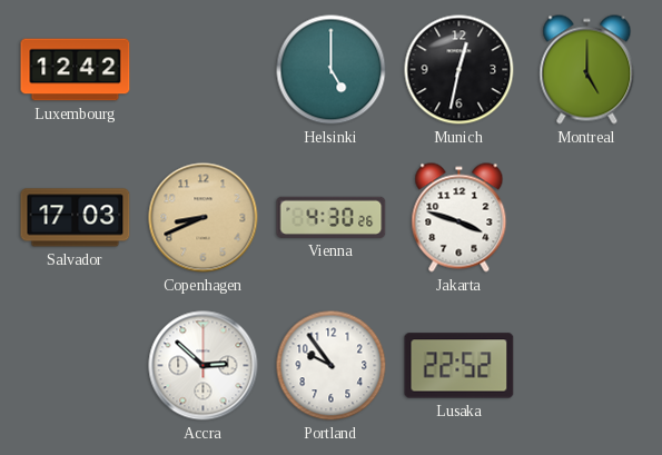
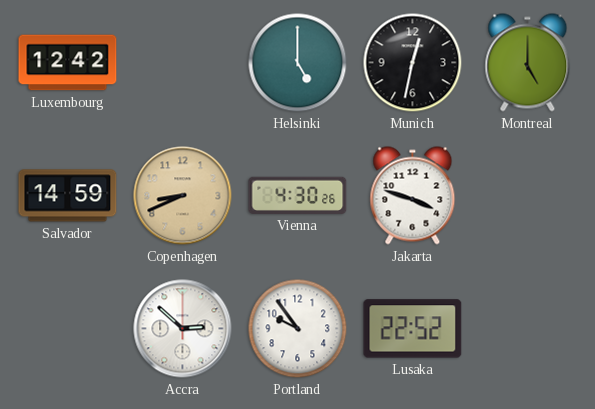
Salvador: 17:03 -> 14:59 (68, 196)
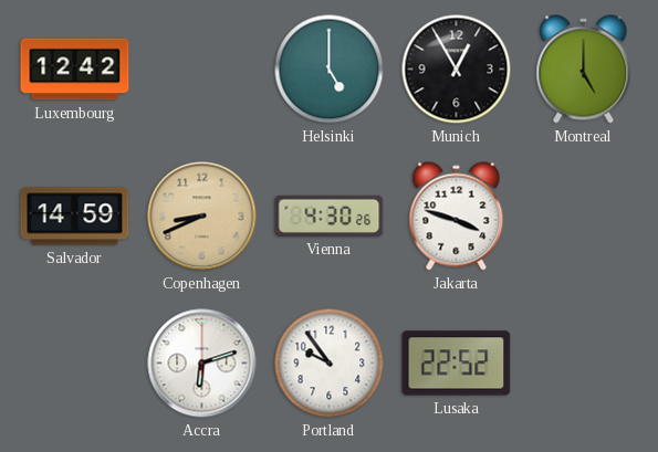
Munich: 12:32 -> 12:55 (457, 70)
Accra: 2:52 -> 6:12 (202, 364)
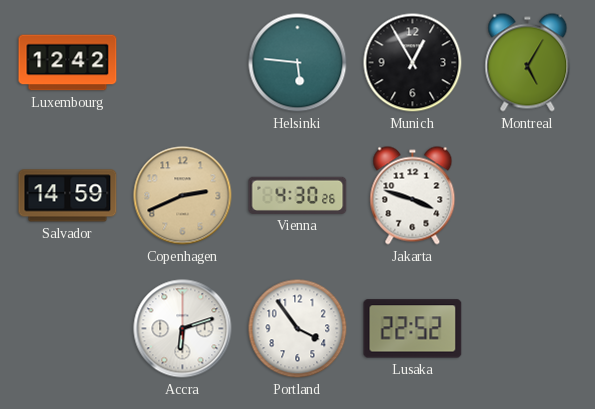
Helsinki: 5:00 -> 5:46 (298, 63)
Montreal: 5:00 -> 5:05 (528, 63)
Copenhagen: 8:41 -> 2:41 (183, 196)
Portland: 9:54 -> 3:54 (298, 329)
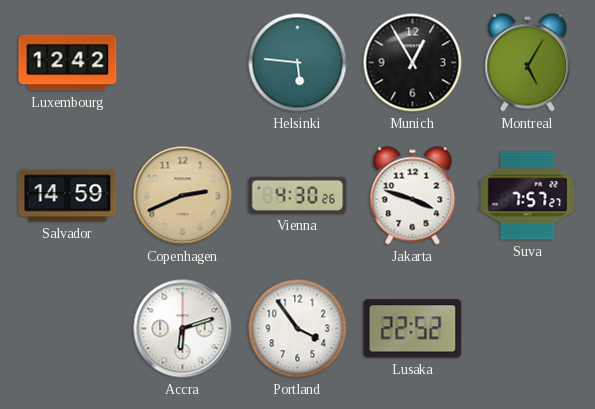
Suva: none -> 7:57 (528, 196)
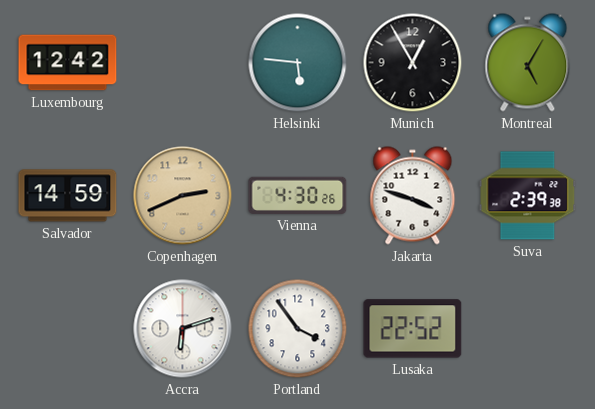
Suva: 7:57 -> 2:39 (528, 196)
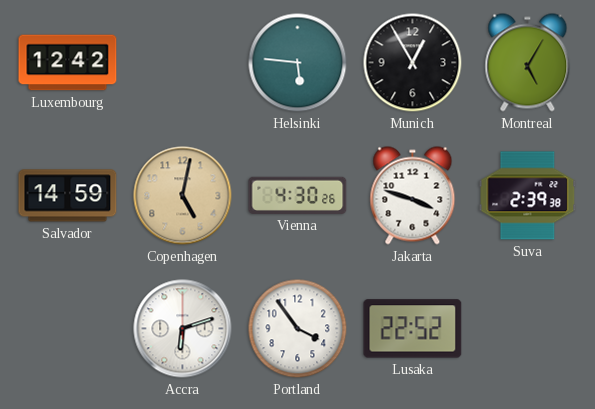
Copenhagen: 2:41 -> 5:02 (183, 196)
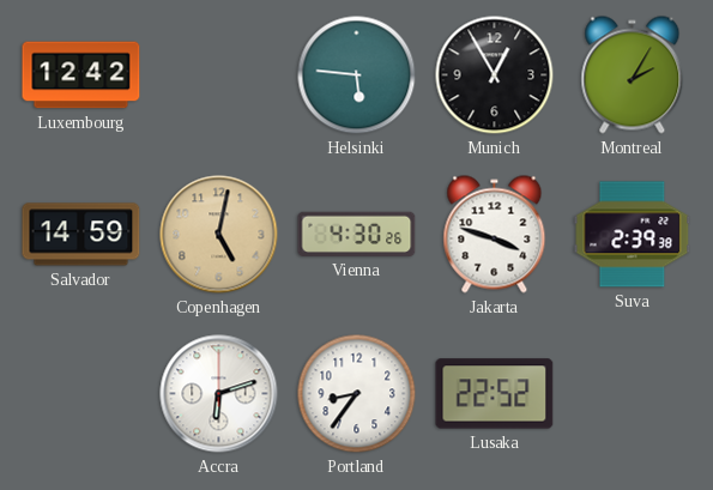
Montreal: 5:05 -> 2:05 (633, 75)
Portland: 3:54 -> 8:36 (357, 394)
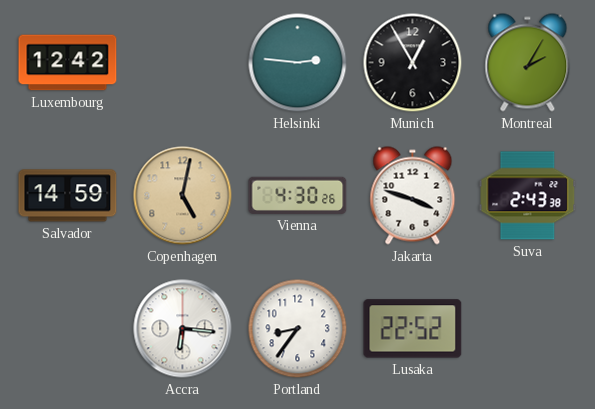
Helsinki: 5:46 -> 2:46 (298, 63)
Suva: 2:39 -> 2:43 (528, 196)
Accra: 6:12 -> 6:16 (183, 329)
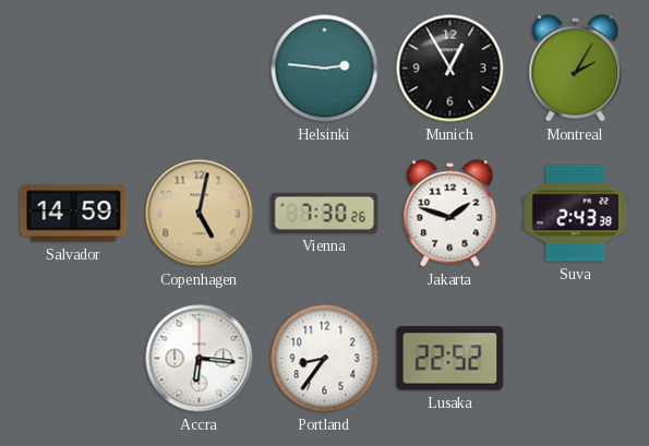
Luxembourg: 12:42 -> none (68, 63)
Vienna: 4:30 -> 7:30 (325, 213)
Jakarta: 3:48 -> 1:48 (450, 214)
